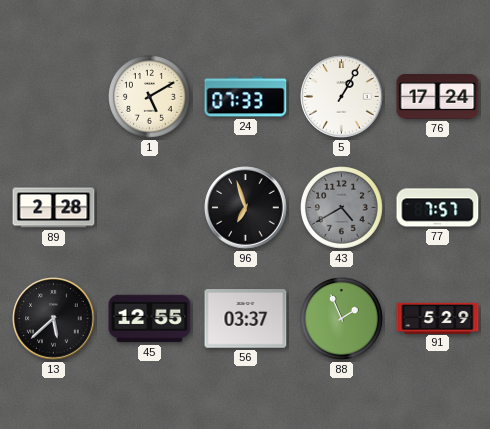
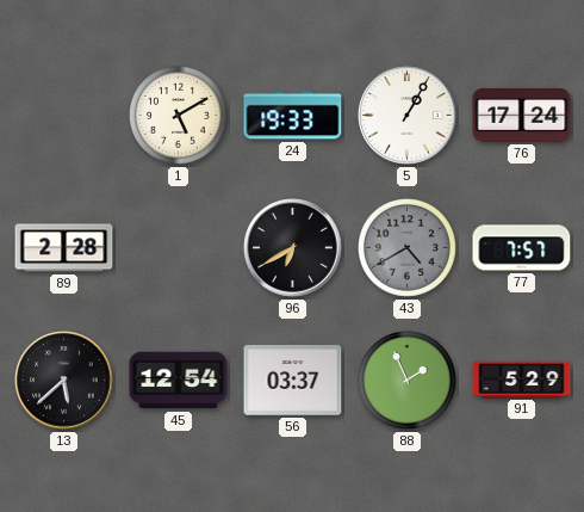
24: 07:33 -> 19:33 (293, 116)
96: 6:57 -> 6:40 (293, 248)
45: 12:55 -> 12:54 (179, 381)
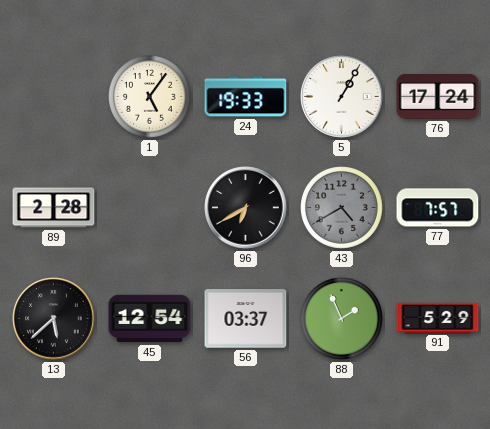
1: 5:10 -> 5:06 (150, 97)
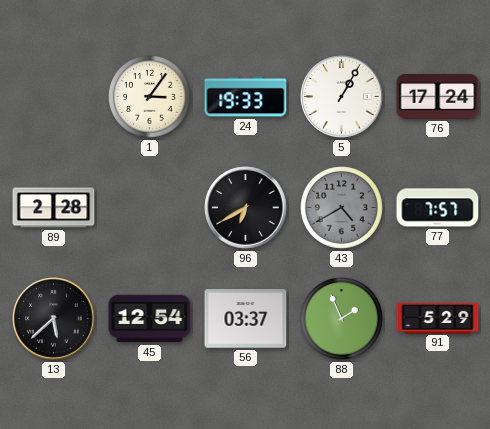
1: 5:06 -> 3:06 (150, 97)
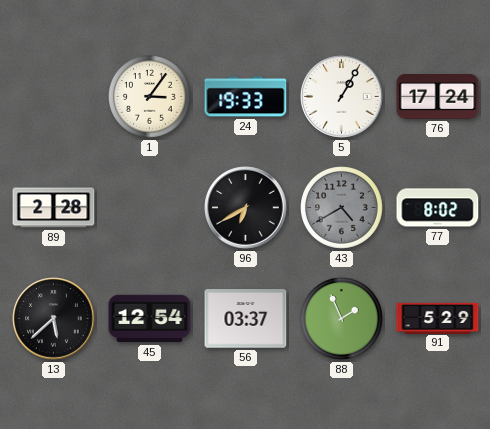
77: 7:57 -> 8:02 (438, 208)
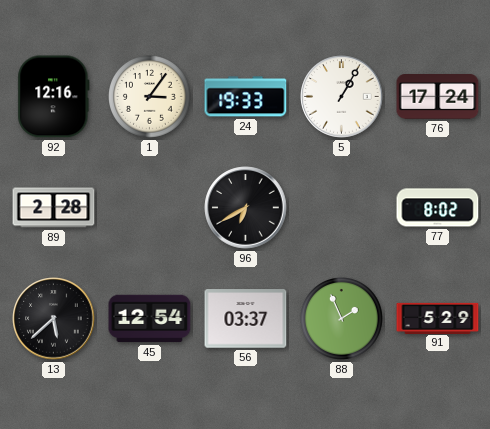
92: none -> 12:16 (54, 97)
43: 4:40 -> none (342, 208)
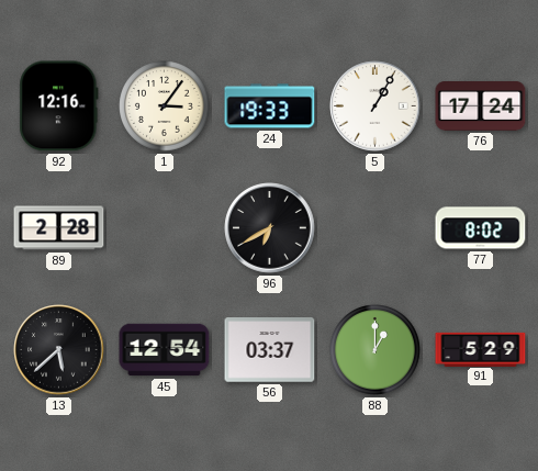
88: 1:56 -> 1:00 (376, 350)
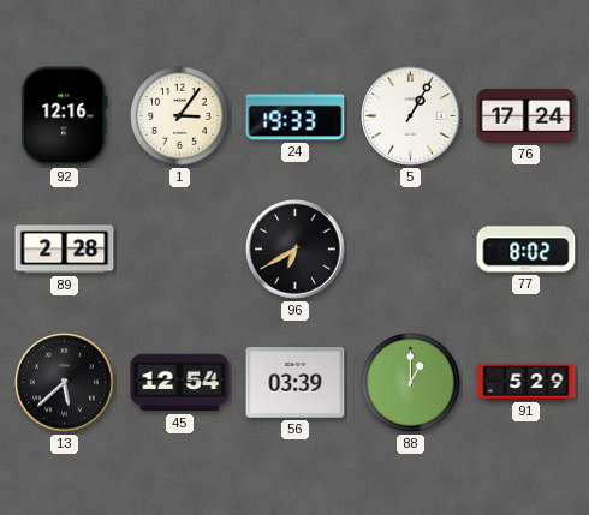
56: 03:37 -> 03:39 (296, 383)
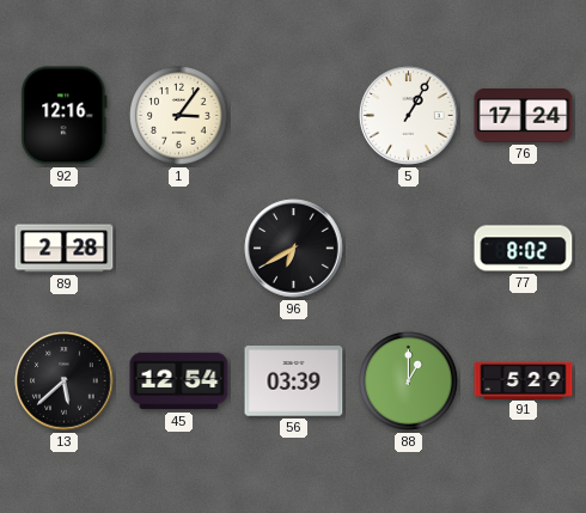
24: 19:33 -> none (296, 116)
